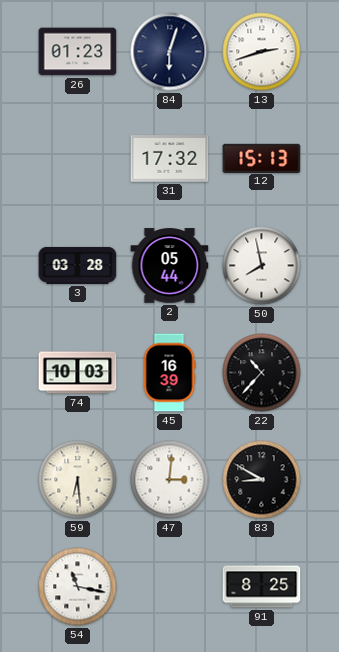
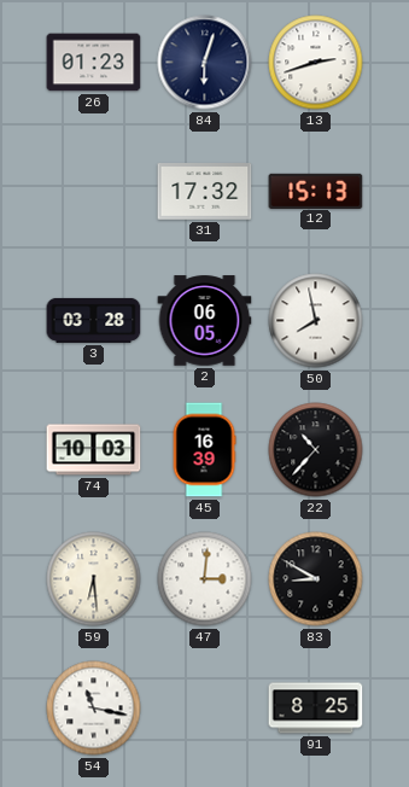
2: 05:44 -> 06:05 (205, 321)
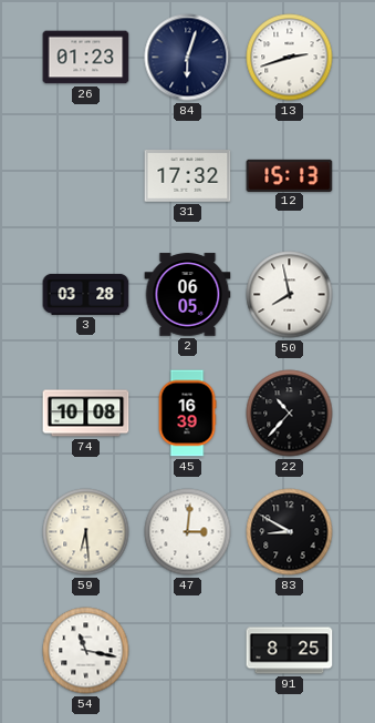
74: 10:03 -> 10:08 (86, 414)
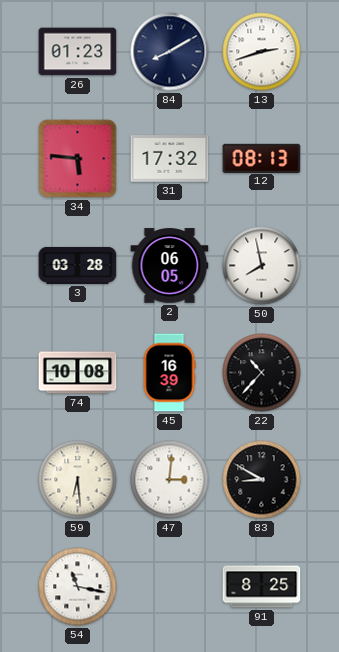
84: 6:03 -> 8:10 (170, 52)
34: none -> 5:46 (78, 159)
12: 15:13 -> 08:13 (262, 158)
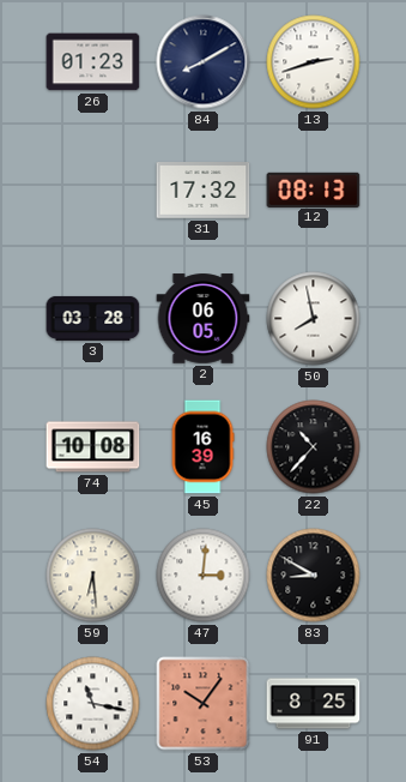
34: 5:46 -> none (78, 159)
53: none -> 10:06 (204, 704)
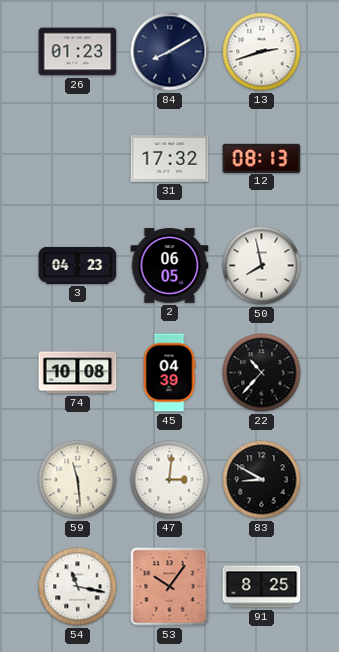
3: 03:28 -> 04:23 (78, 265)
45: 16:39 -> 04:39 (169, 373)
59: 6:29 -> 11:29 (78, 480)
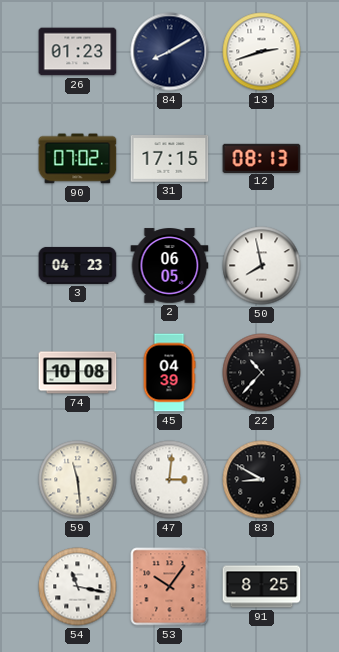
90: none -> 07:02 (78, 159)
31: 17:32 -> 17:15 (170, 159)
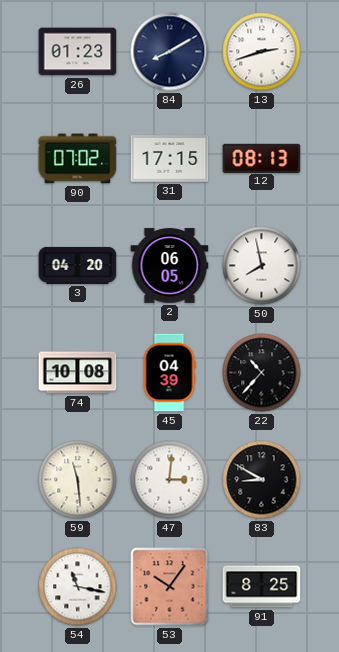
3: 04:23 -> 04:20 (78, 265)
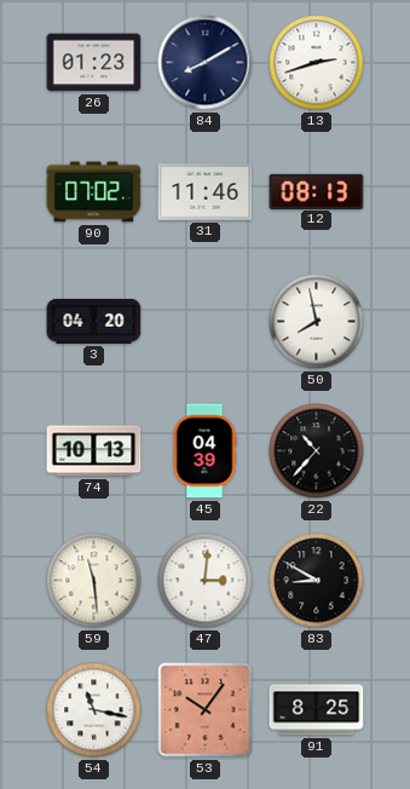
31: 17:15 -> 11:46 (206, 192)
2: 06:05 -> none (170, 266)
74: 10:08 -> 10:13 (94, 451)
